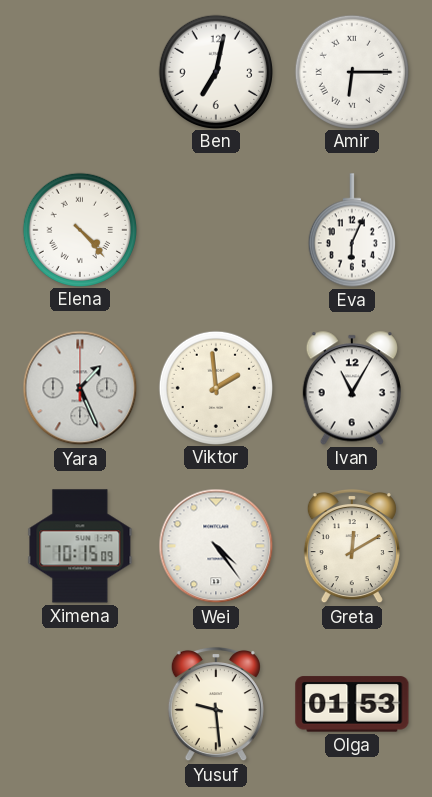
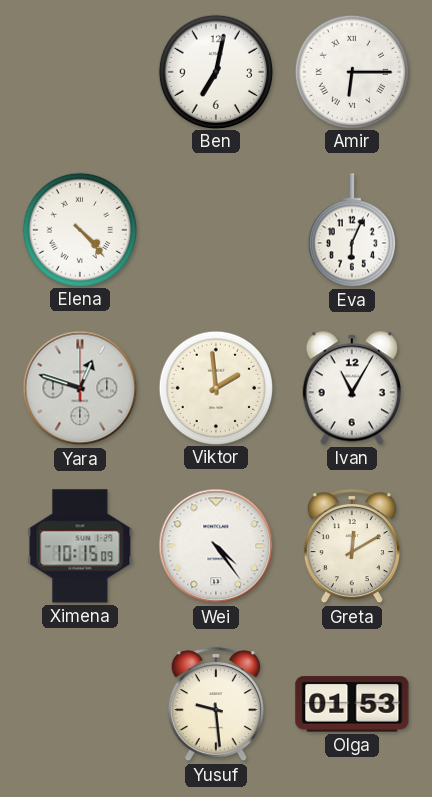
Yara: 1:26 -> 12:48 (80, 388)
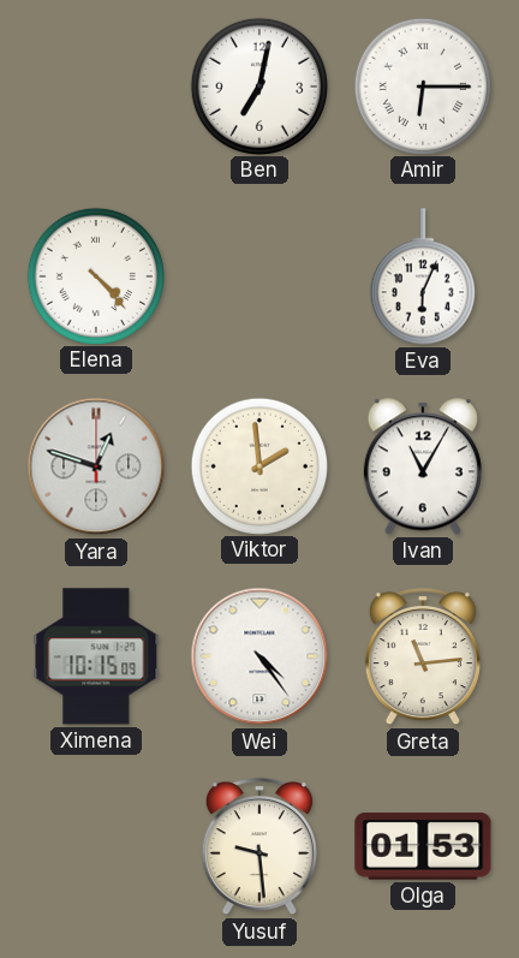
Greta: 12:10 -> 11:14 (423, 656)
